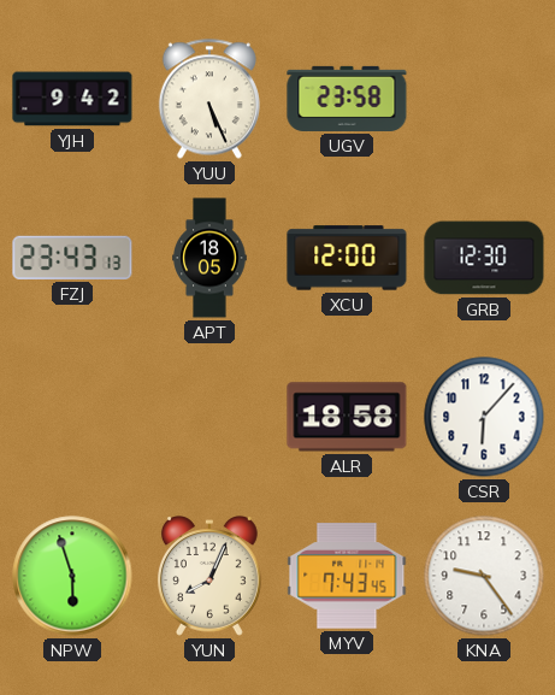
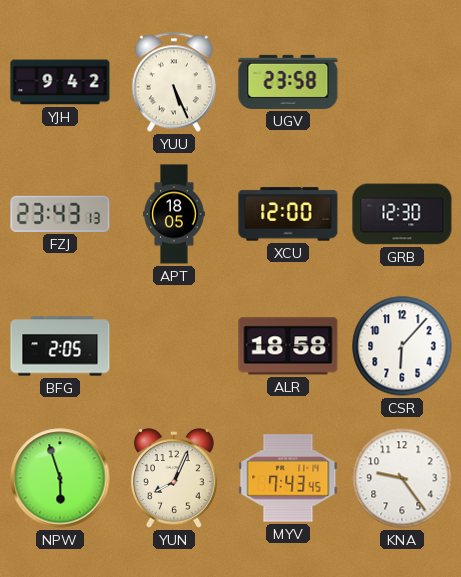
BFG: none -> 2:05 (60, 346)
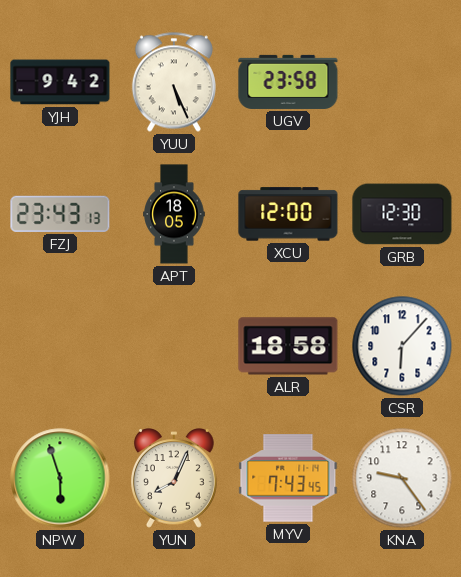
BFG: 2:05 -> none (60, 346)
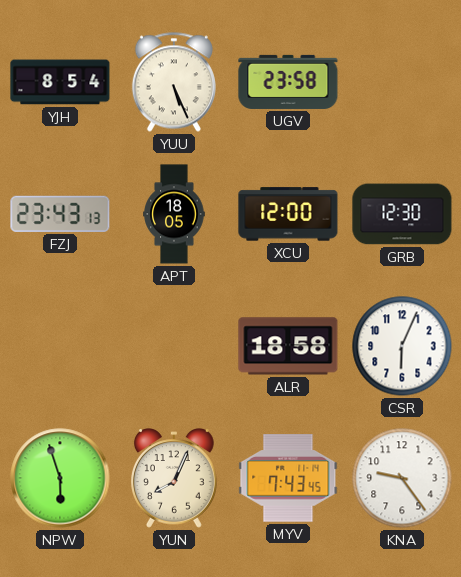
YJH: 9:42 -> 8:54 (60, 82)
CSR: 6:07 -> 6:04 (402, 346)
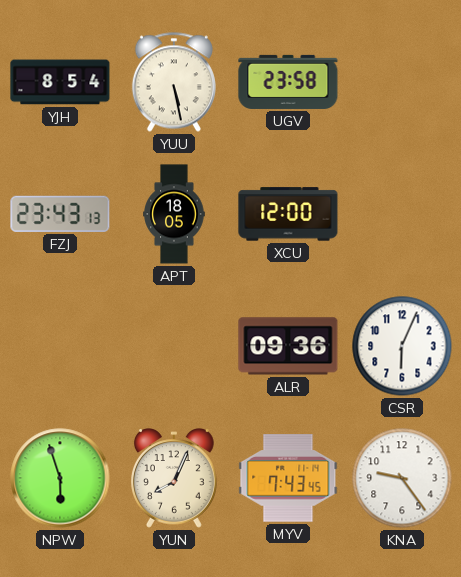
YUU: 5:26 -> 5:28 (174, 82)
GRB: 12:30 -> none (402, 214)
ALR: 18:58 -> 09:36 (288, 346)
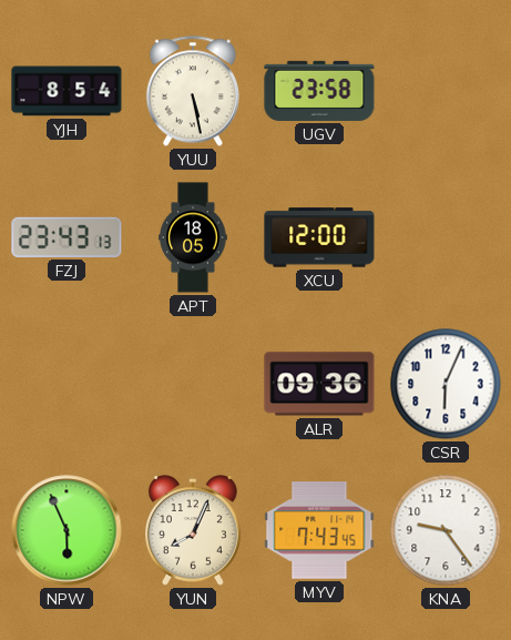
NPW: 5:57 -> 5:56 (67, 530)
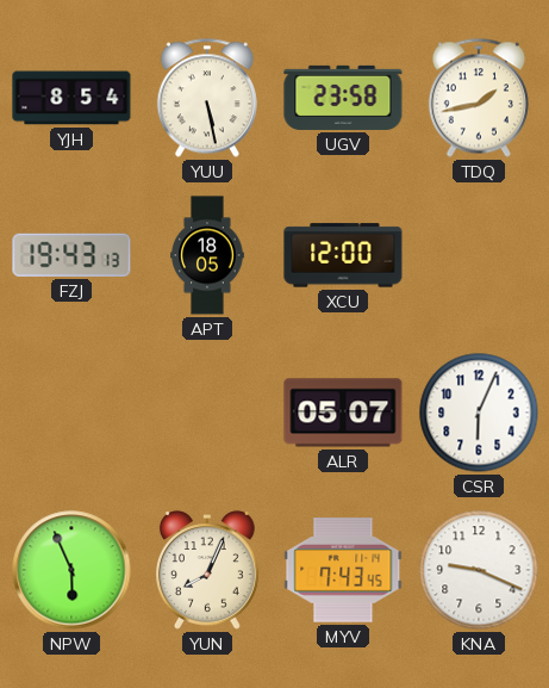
TDQ: none -> 1:43 (479, 98)
FZJ: 23:43 -> 19:43 (71, 255)
ALR: 09:36 -> 05:07 (343, 413)
KNA: 9:24 -> 9:19 (479, 570)
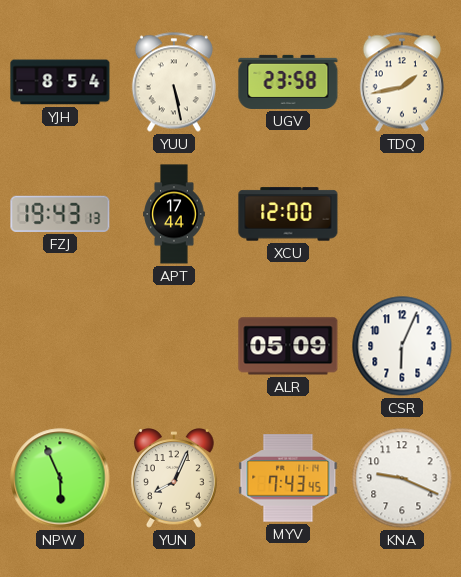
APT: 18:05 -> 17:44 (174, 214)
ALR: 05:07 -> 05:09 (288, 346)
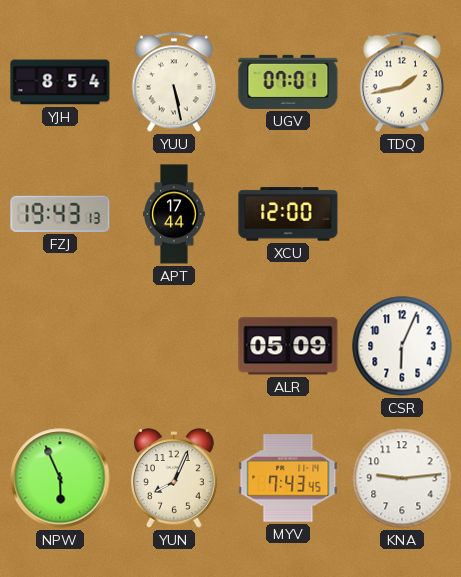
UGV: 23:58 -> 07:01 (288, 82)
KNA: 9:19 -> 9:14 (402, 478)
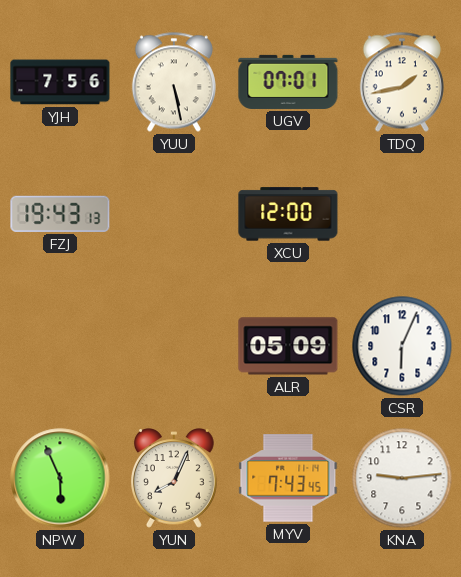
YJH: 8:54 -> 7:56 (60, 82)
APT: 17:44 -> none (174, 214)
